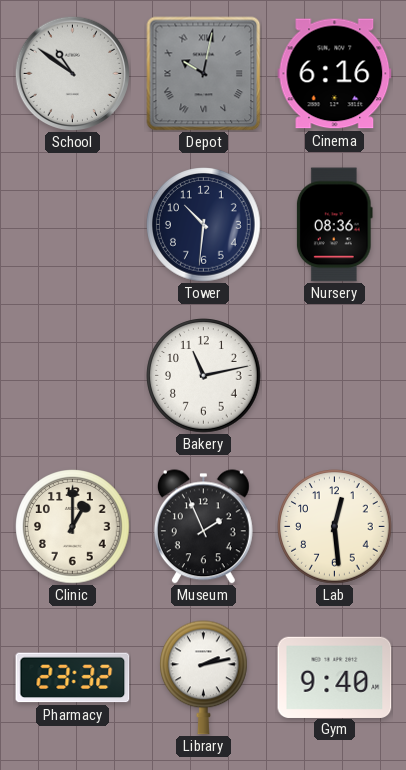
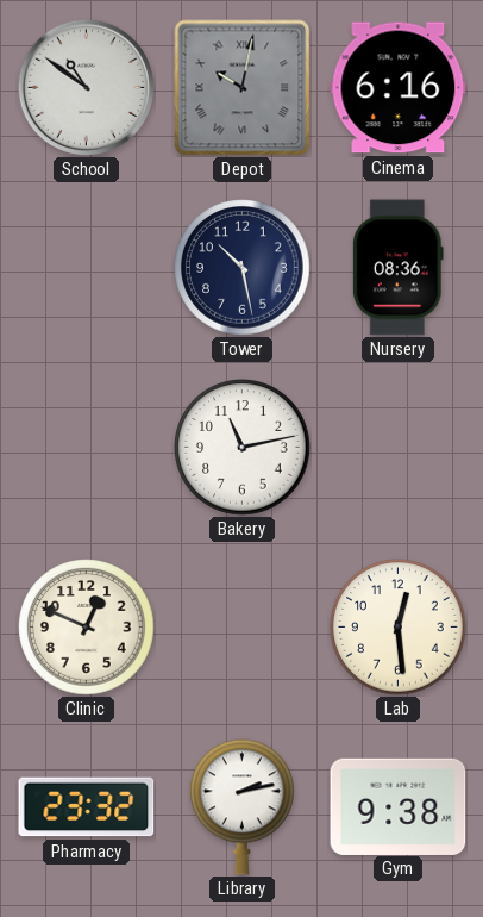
Tower: 10:31 -> 10:28 (243, 268)
Clinic: 1:00 -> 12:49 (87, 628)
Museum: 1:56 -> none (203, 527)
Gym: 9:40 -> 9:38 (399, 806)
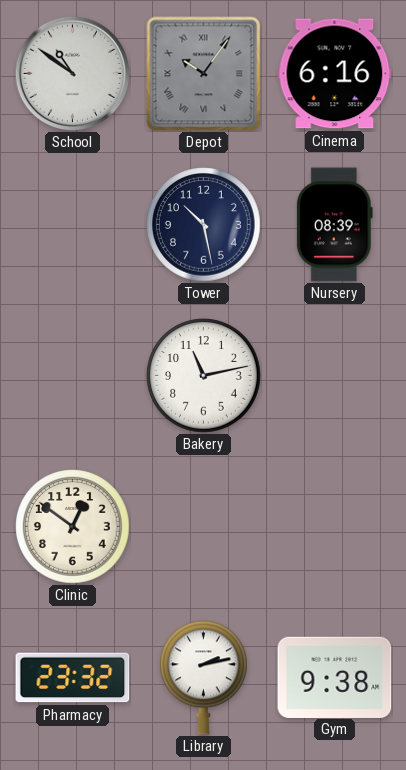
Depot: 10:02 -> 10:06 (204, 74)
Nursery: 08:36 -> 08:39 (334, 225)
Clinic: 12:49 -> 12:51 (73, 527)
Lab: 12:29 -> none (399, 628)
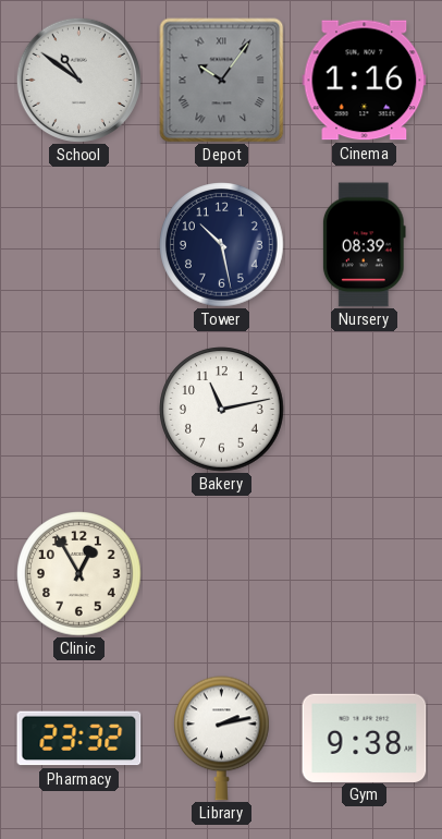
Cinema: 6:16 -> 1:16 (365, 81)
Clinic: 12:51 -> 12:55 (79, 574)
